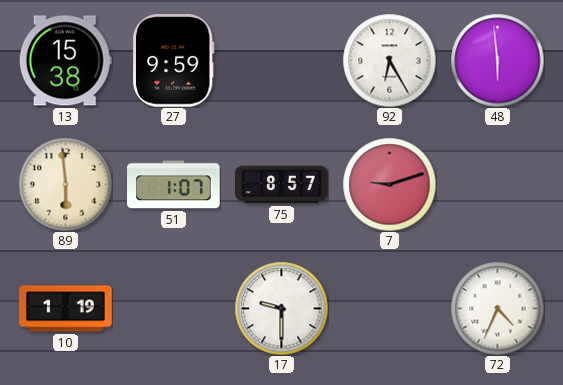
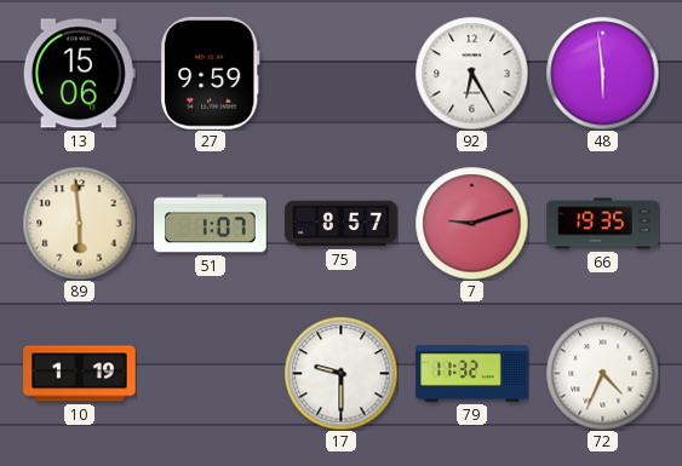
13: 15:38 -> 15:06 (79, 74)
66: none -> 19:35 (603, 224)
79: none -> 11:32 (472, 374)
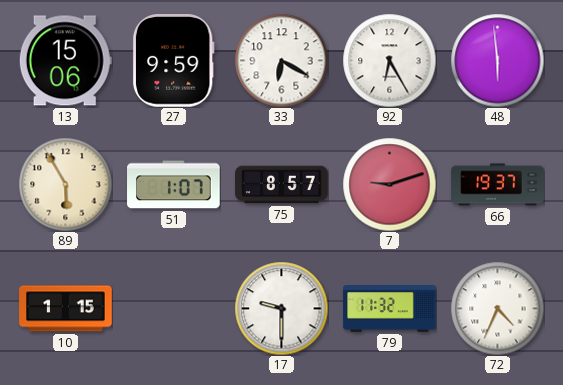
33: none -> 6:20 (281, 60)
89: 5:59 -> 5:55 (65, 184)
66: 19:35 -> 19:37 (498, 185)
10: 1:19 -> 1:15 (66, 309)
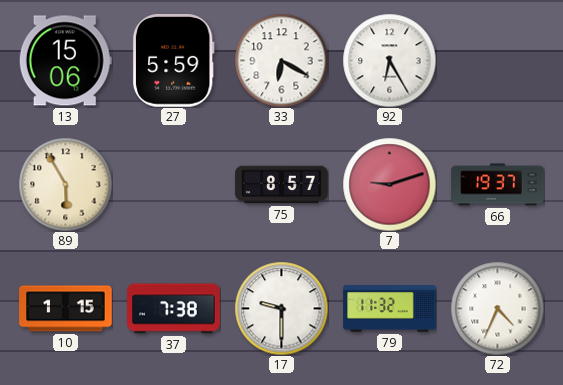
27: 9:59 -> 5:59 (173, 61)
48: 5:59 -> none (497, 60)
51: 1:07 -> none (174, 185)
37: none -> 7:38 (174, 309)
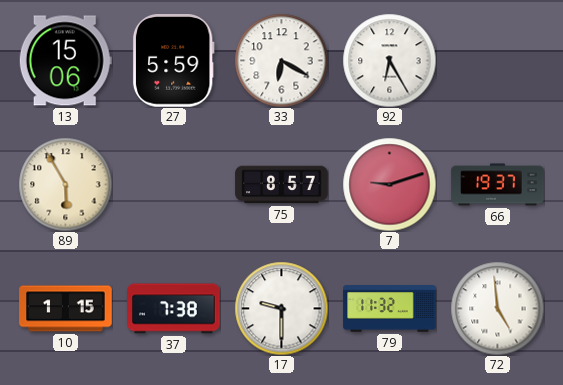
72: 4:34 -> 4:59 (497, 308)
